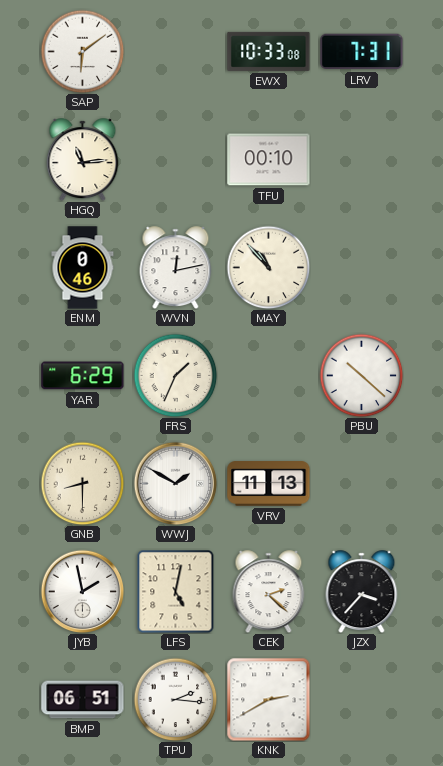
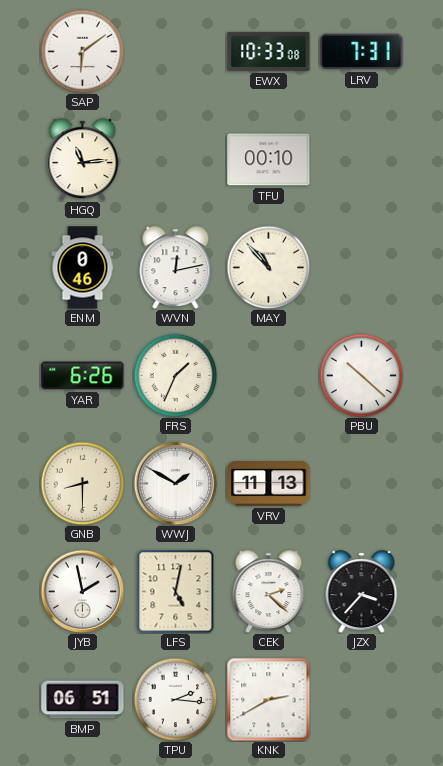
YAR: 6:29 -> 6:26 (83, 376)
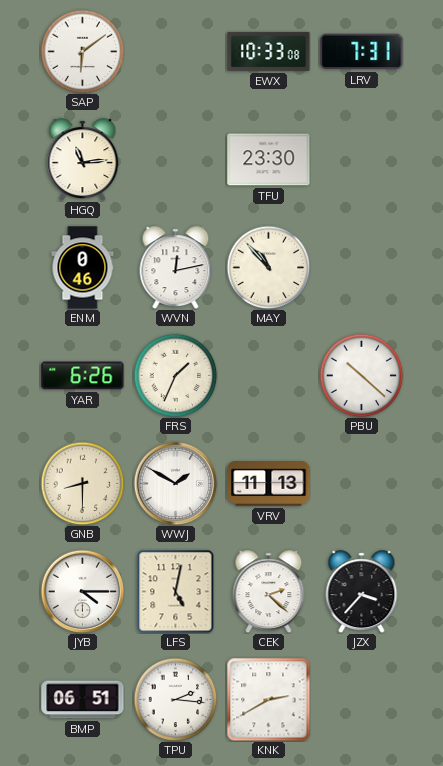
TFU: 00:10 -> 23:30 (269, 160)
JYB: 1:58 -> 4:15 (82, 591)
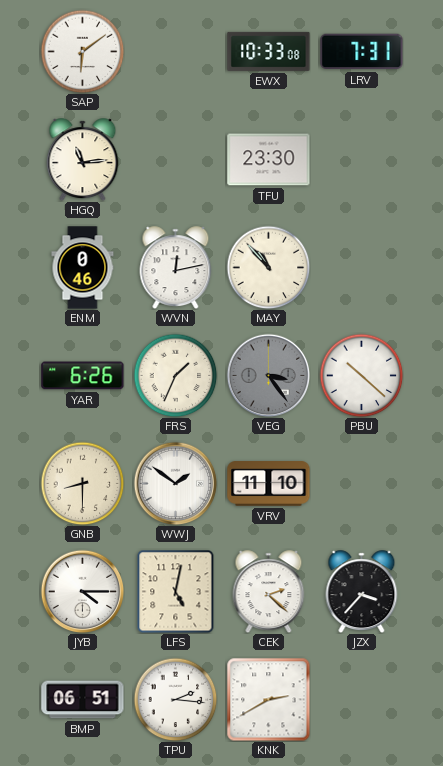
VEG: none -> 3:24 (268, 375)
WWJ: 1:50 -> 1:51 (175, 483)
VRV: 11:13 -> 11:10 (269, 484)
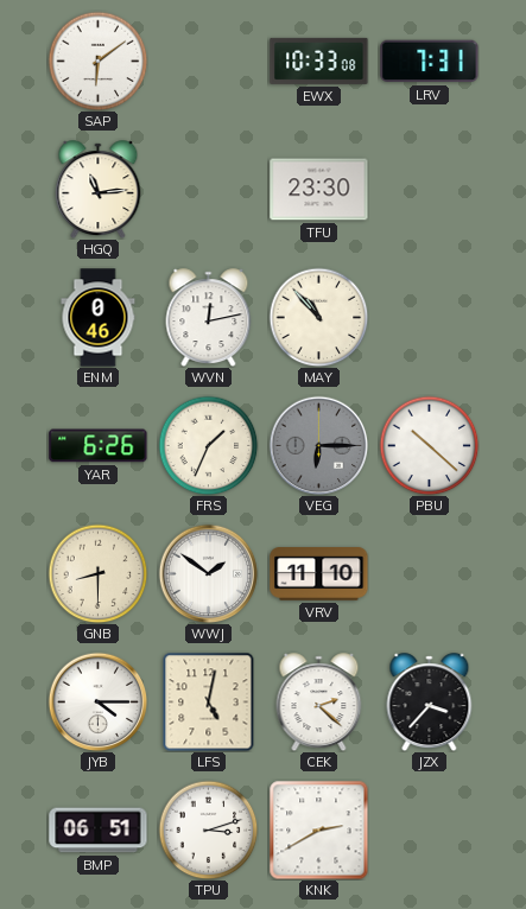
VEG: 3:24 -> 6:15 (318, 445)
TPU: 2:16 -> 3:12 (208, 829)
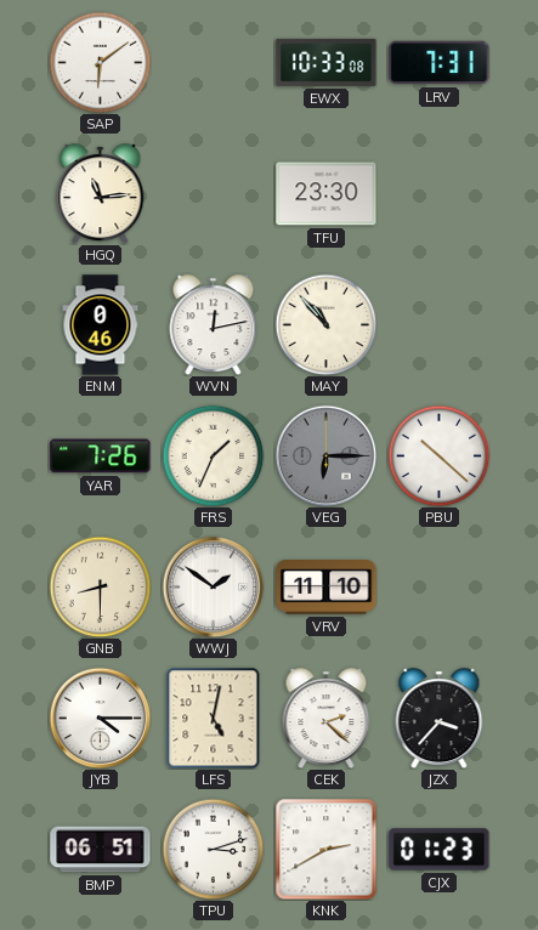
YAR: 6:26 -> 7:26 (101, 457)
CJX: none -> 01:23 (440, 850)
